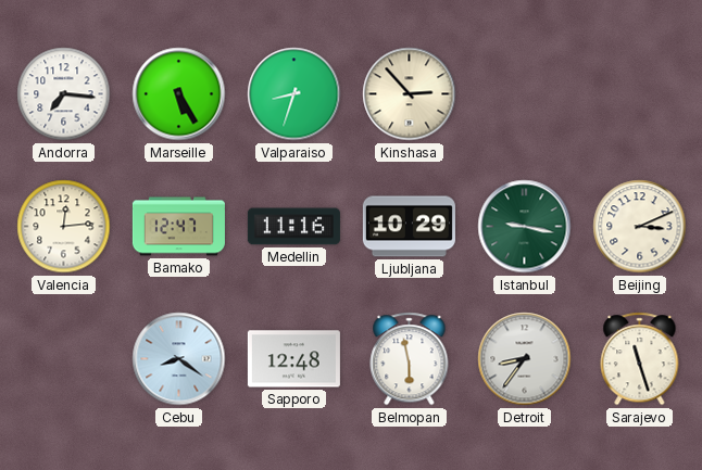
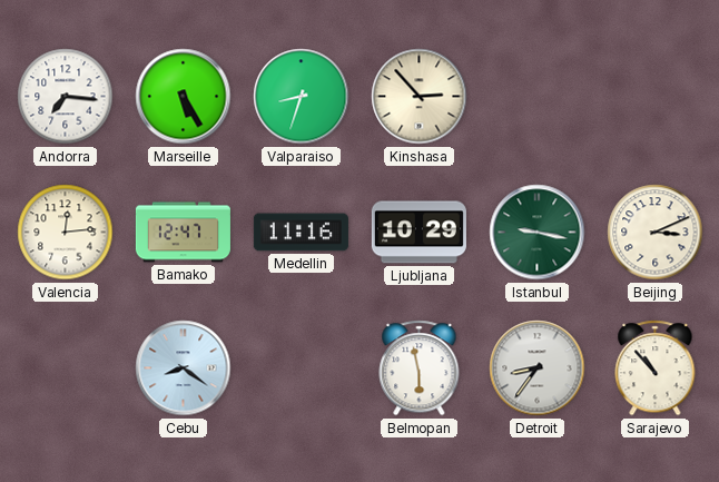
Sapporo: 12:48 -> none (293, 359)
Sarajevo: 11:27 -> 10:53 (656, 368)
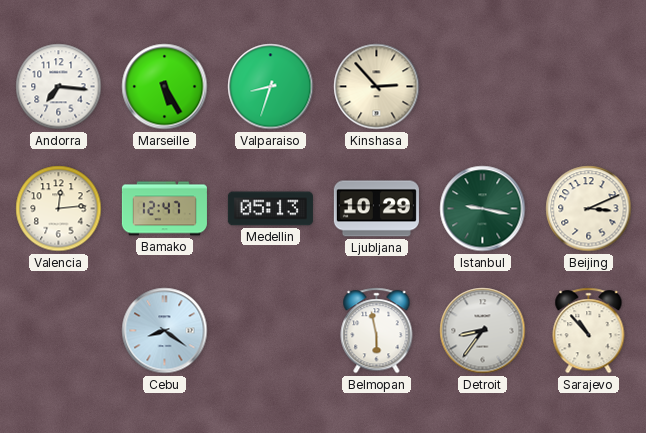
Medellin: 11:16 -> 05:13 (270, 209)
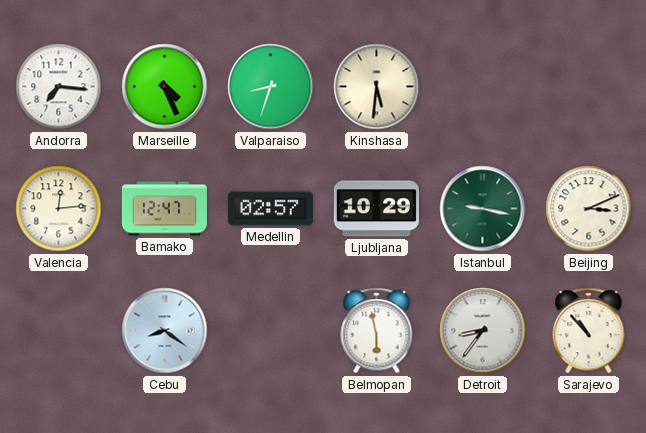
Marseille: 5:25 -> 4:26 (165, 87)
Kinshasa: 2:53 -> 5:31 (377, 87)
Medellin: 05:13 -> 02:57 (270, 209)
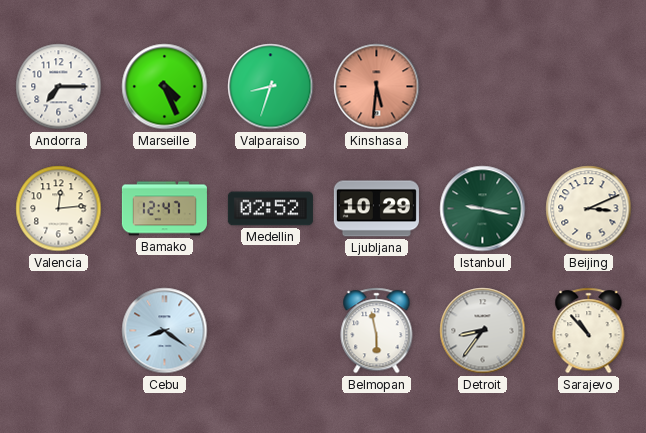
Andorra: 7:16 -> 7:15 (59, 87)
Kinshasa dial: cream -> salmon (377, 87)
Medellin: 02:57 -> 02:52 (270, 209)
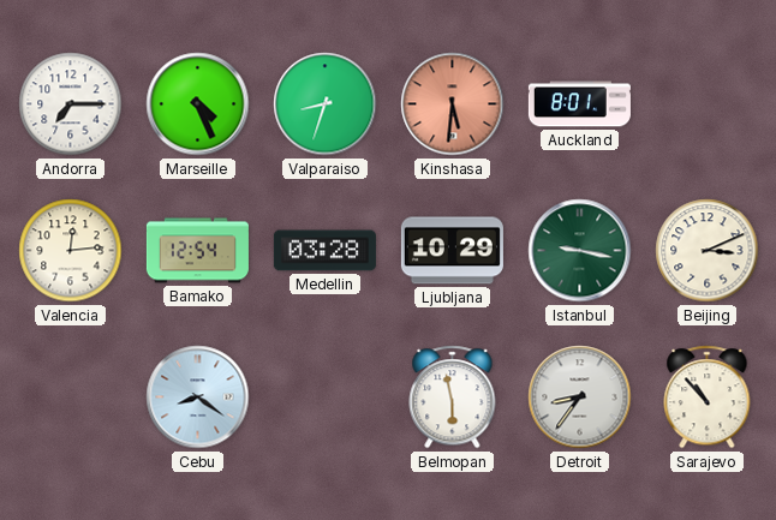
Auckland: none -> 8:01 (579, 104)
Bamako: 12:47 -> 12:54 (197, 251)
Medellin: 02:52 -> 03:28 (324, 251)
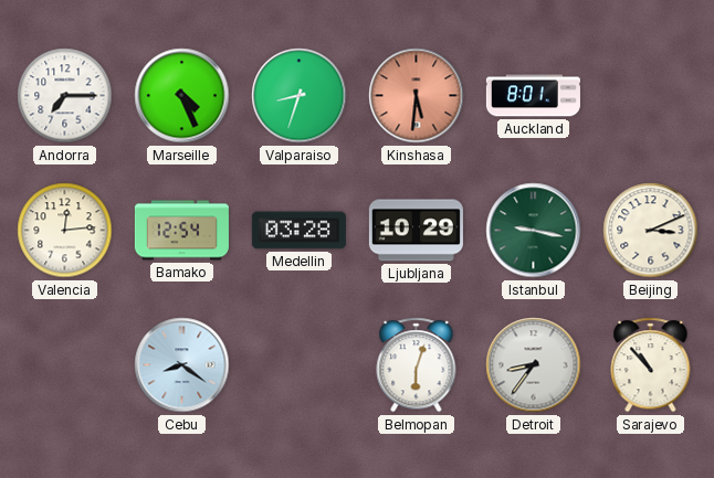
Belmopan: 5:58 -> 6:03 (417, 365)
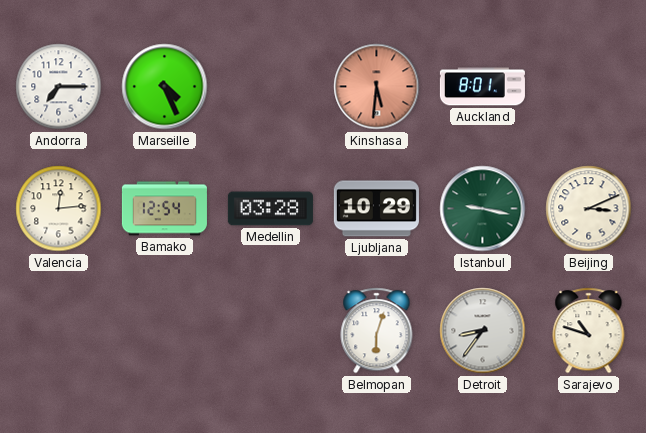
Valparaiso: 8:33 -> none (300, 96)
Cebu: 8:21 -> none (182, 365)
Sarajevo: 10:53 -> 10:48 (589, 331)
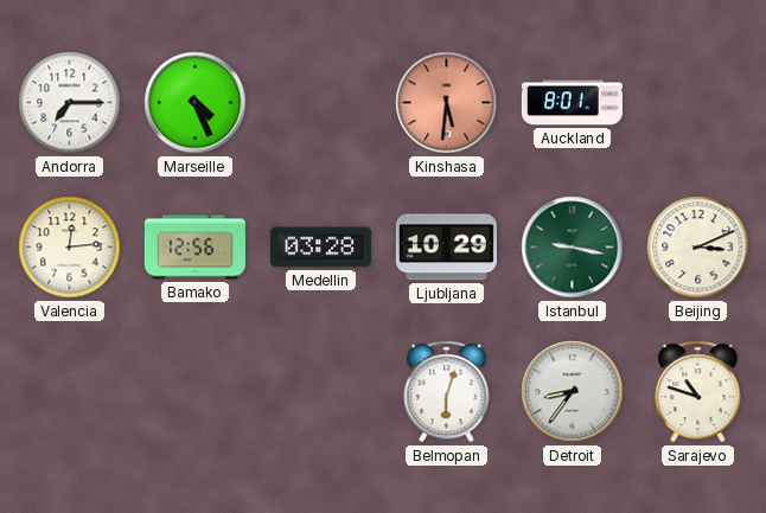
Bamako: 12:54 -> 12:56 (194, 248)
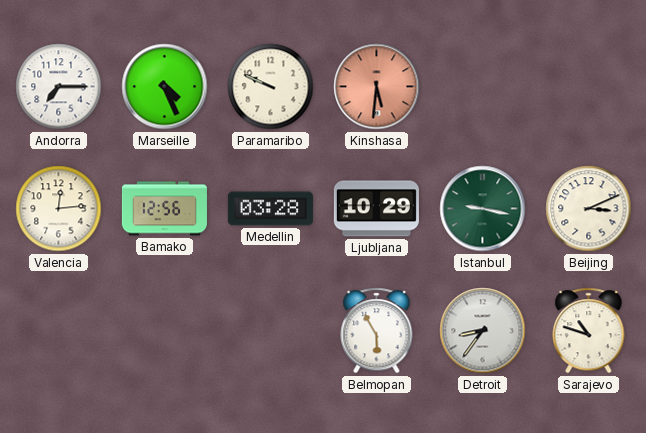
Paramaribo: none -> 9:49 (271, 87)
Auckland: 8:01 -> none (572, 103)
Belmopan: 6:03 -> 5:55 (377, 331)
